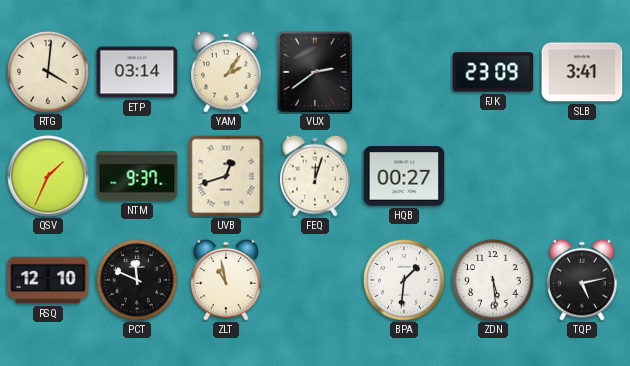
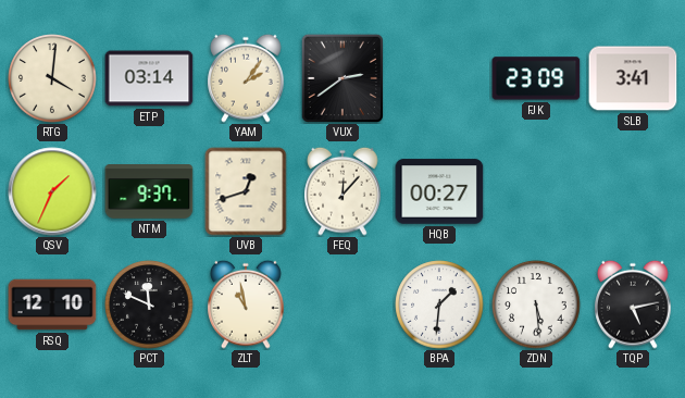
FEQ: 12:03 -> 12:07 (342, 191)
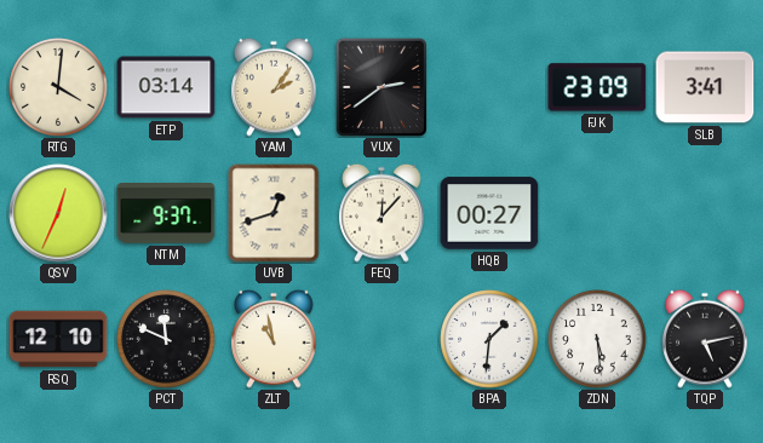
QSV: 1:34 -> 12:34 (58, 213)
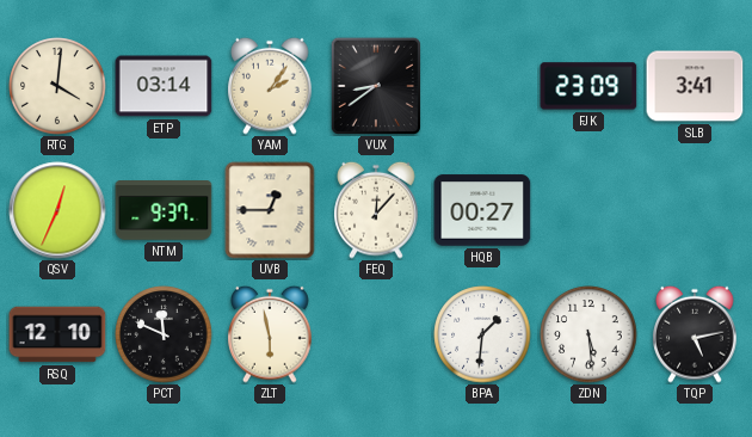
VUX: 2:39 -> 8:39 (376, 86)
UVB: 12:42 -> 12:45 (270, 210)
ZLT: 10:58 -> 5:58 (270, 334)
